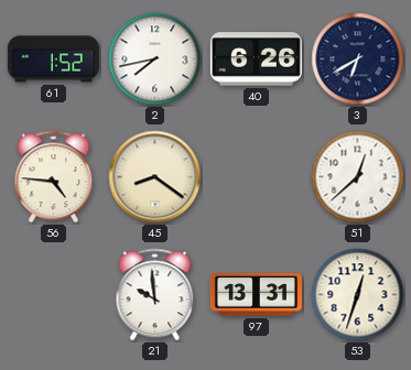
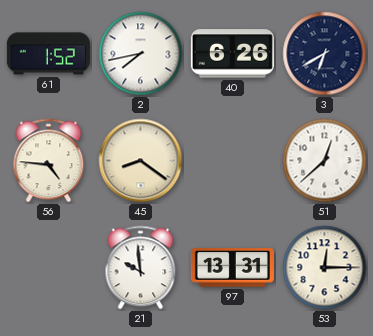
53: 12:33 -> 12:15 (325, 268)
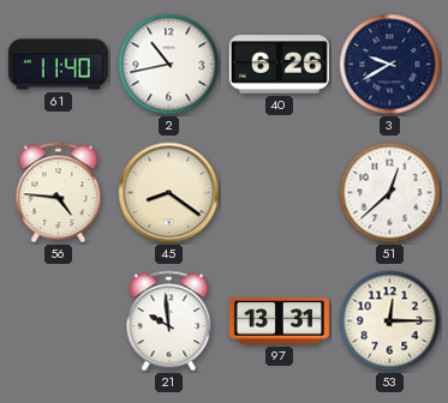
61: 1:52 -> 11:40 (58, 65)
2: 7:43 -> 10:43 (169, 65)
3: 6:40 -> 9:40 (390, 65)
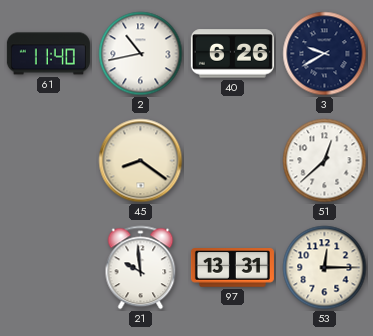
56: 4:46 -> none (59, 193)
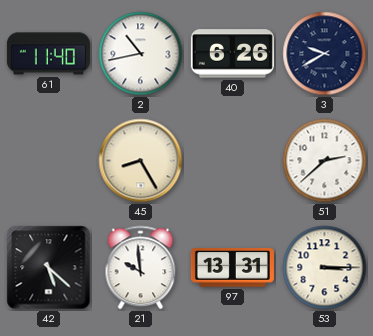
45: 8:21 -> 8:25 (141, 161)
51: 12:38 -> 2:38 (325, 161)
42: none -> 5:22 (49, 268)
53: 12:15 -> 3:15 (325, 268)
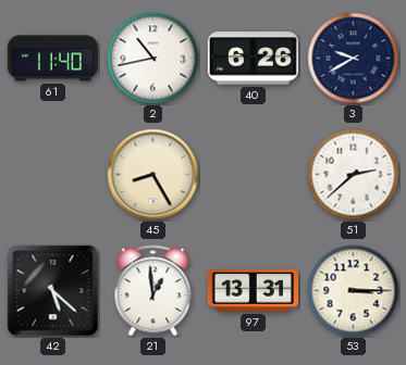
21: 9:59 -> 12:59 (153, 291)
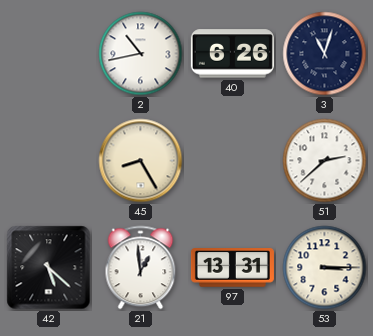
61: 11:40 -> none (52, 59)
3: 9:40 -> 11:03 (325, 54)
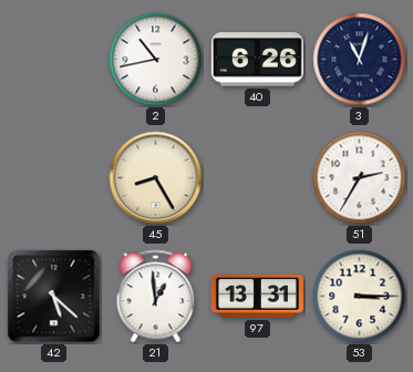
51: 2:38 -> 2:35 (360, 178)
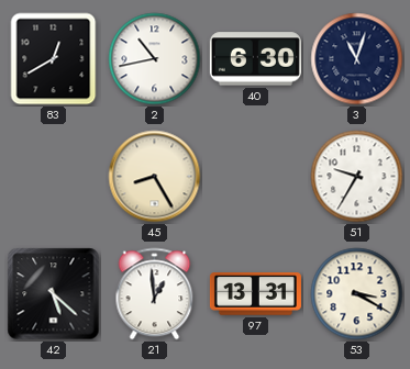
83: none -> 12:40 (54, 59)
40: 6:26 -> 6:30 (255, 59)
51: 2:35 -> 9:35 (357, 177)
53: 3:15 -> 3:20 (357, 294)
